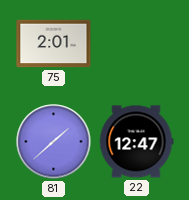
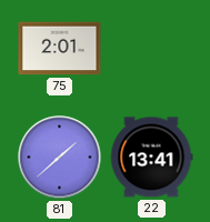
22: 12:47 -> 13:41 (151, 158)
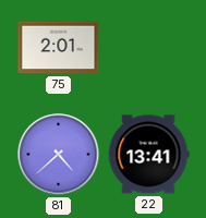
81: 1:38 -> 4:38 (59, 155)
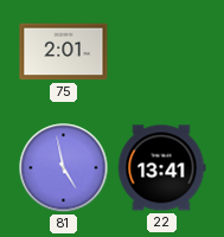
81: 4:38 -> 4:58 (64, 168)
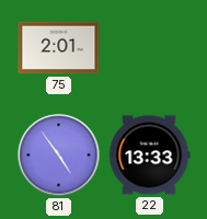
81: 4:58 -> 4:54 (59, 155)
22: 13:41 -> 13:33 (149, 155)
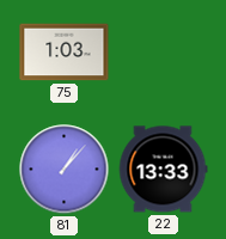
75: 2:01 -> 1:03 (65, 53)
81: 4:54 -> 1:07 (65, 170)
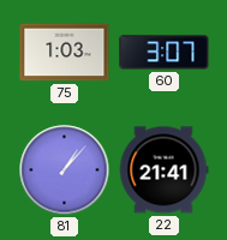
60: none -> 3:07 (165, 53)
22: 13:33 -> 21:41 (163, 170)
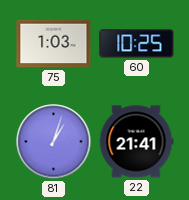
60: 3:07 -> 10:25 (137, 44)
81: 1:07 -> 1:03 (54, 142)
